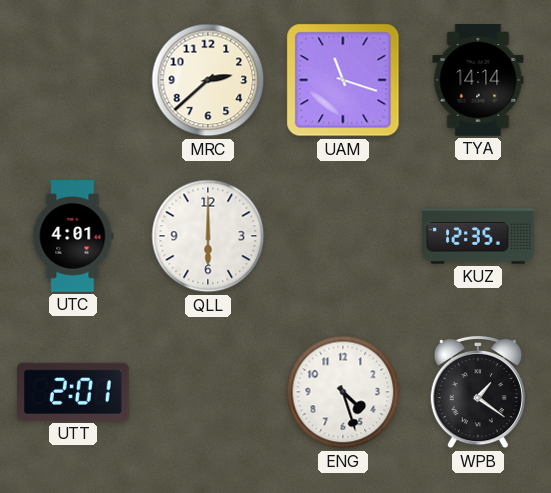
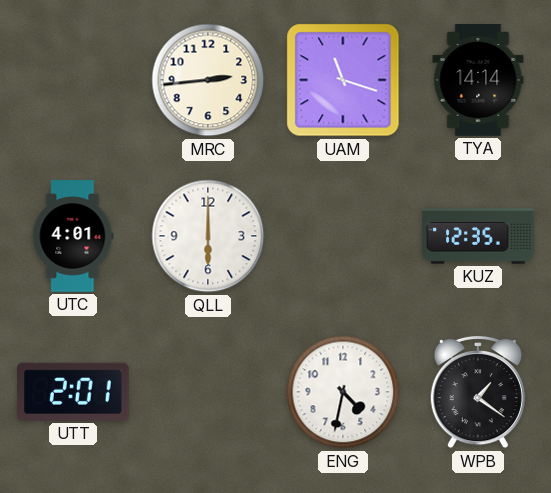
MRC: 2:38 -> 2:44 (208, 80)
ENG: 4:27 -> 4:32 (343, 392)
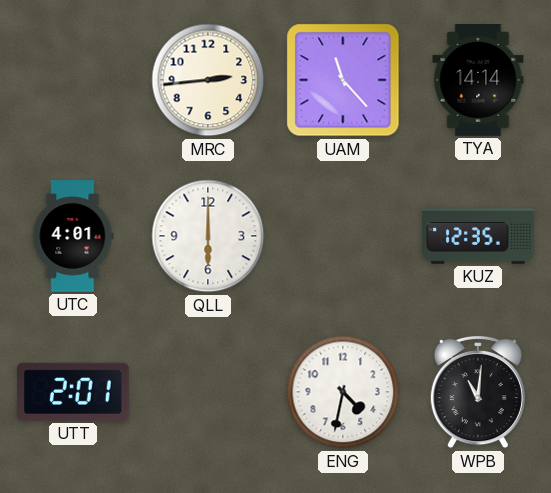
UAM: 11:18 -> 11:23 (343, 80)
WPB: 1:21 -> 11:01 (478, 392)
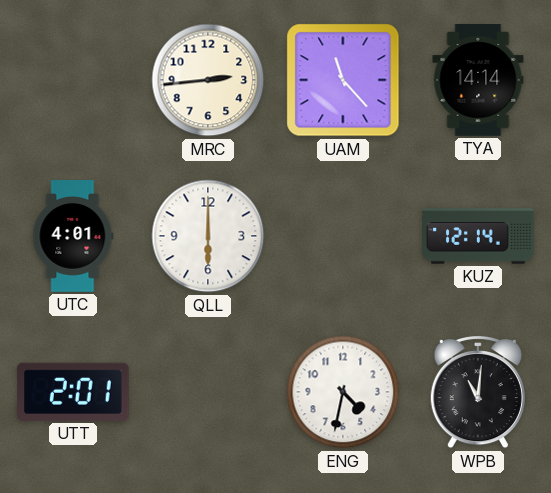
KUZ: 12:35 -> 12:14 (478, 236)
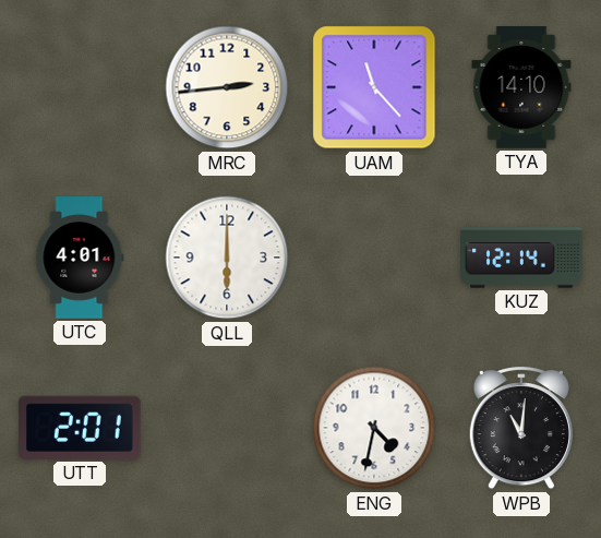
TYA: 14:14 -> 14:10 (521, 87)
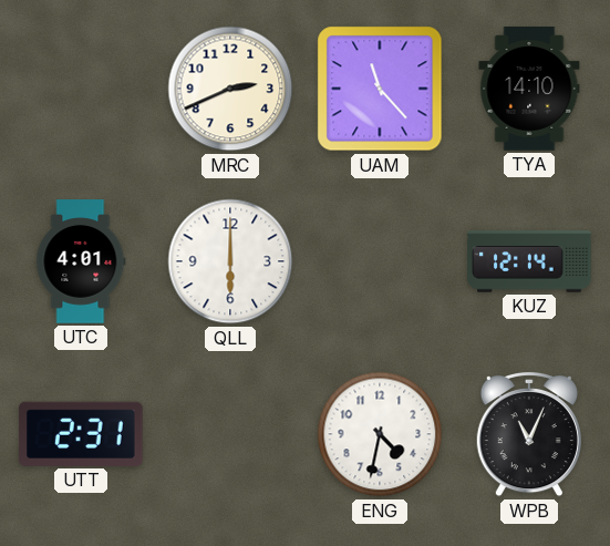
MRC: 2:44 -> 2:41 (230, 89)
UTT: 2:01 -> 2:31 (81, 434)
WPB: 11:01 -> 11:04 (529, 434)
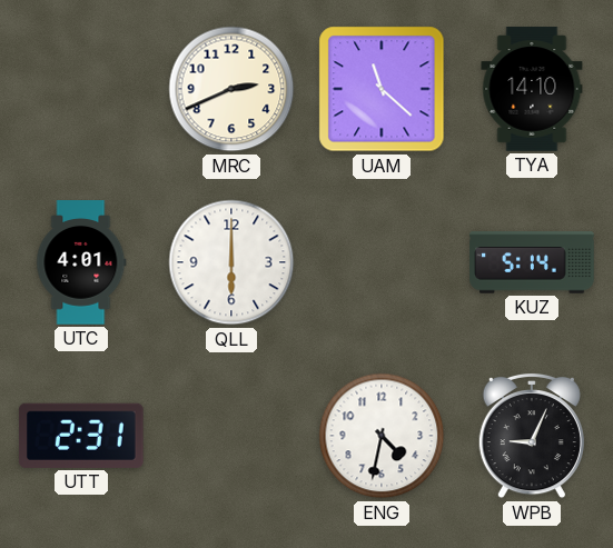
UAM: 11:23 -> 11:22 (382, 89)
KUZ: 12:14 -> 5:14 (532, 262)
WPB: 11:04 -> 9:04 (532, 436)
